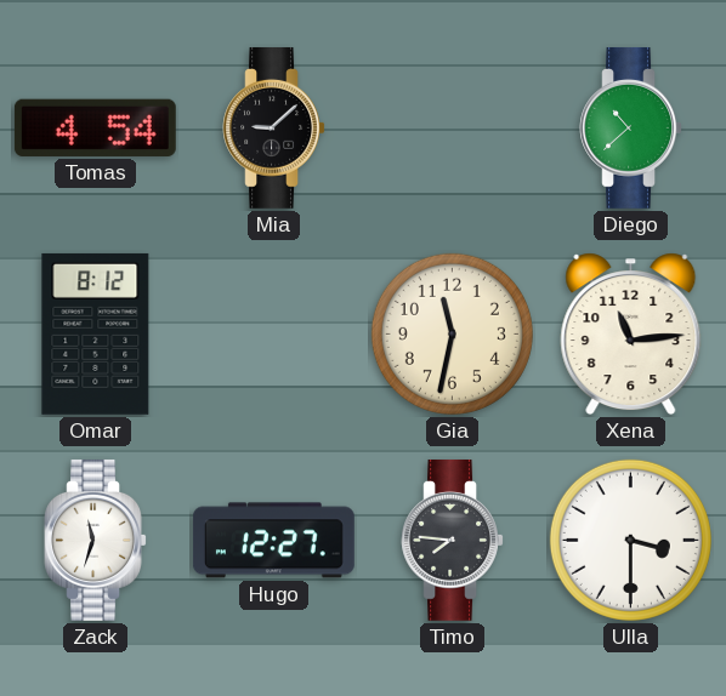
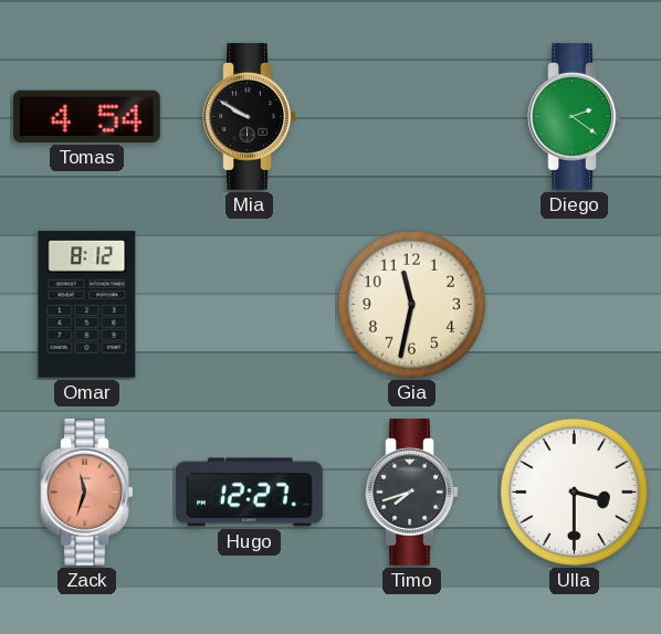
Mia: 9:08 -> 9:50 (249, 116)
Diego: 10:38 -> 2:21 (574, 116)
Xena: 11:14 -> none (631, 335)
Zack dial: white -> salmon (86, 492)
Timo: 7:46 -> 7:42 (411, 492)
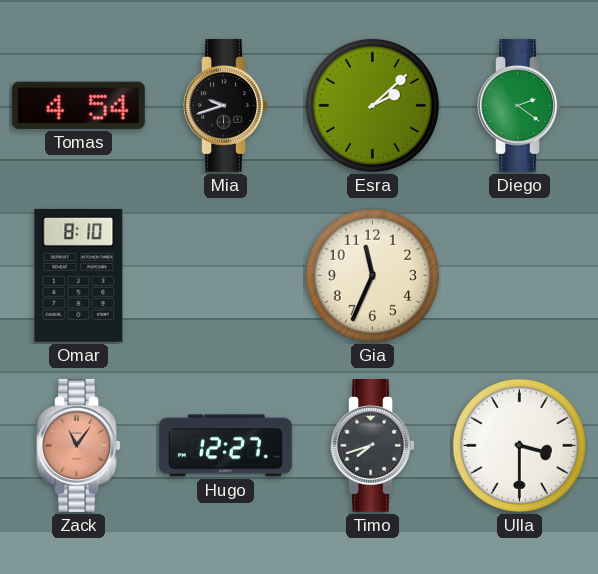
Mia: 9:50 -> 9:42 (225, 105)
Esra: none -> 2:08 (372, 105)
Omar: 8:12 -> 8:10 (79, 275)
Gia: 11:32 -> 11:34 (372, 275)
Zack: 11:33 -> 11:06 (78, 445)
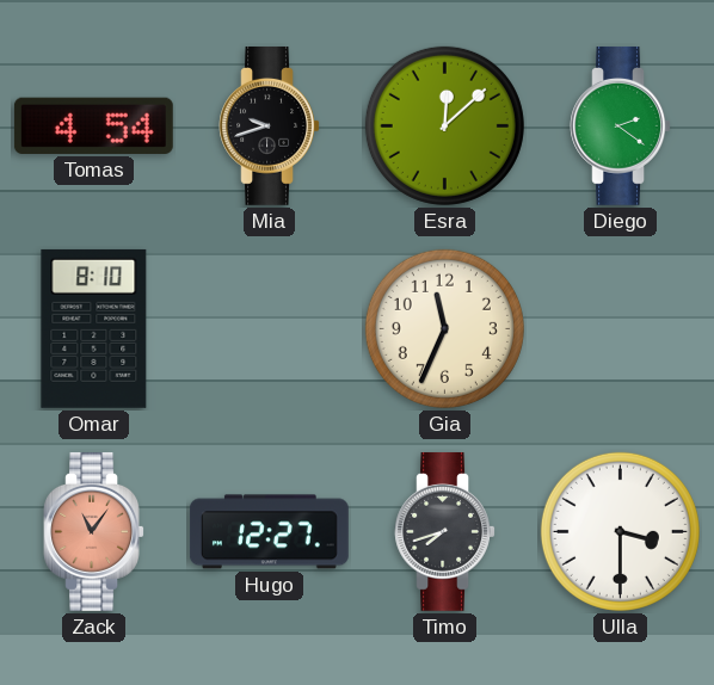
Esra: 2:08 -> 12:08 (444, 125)
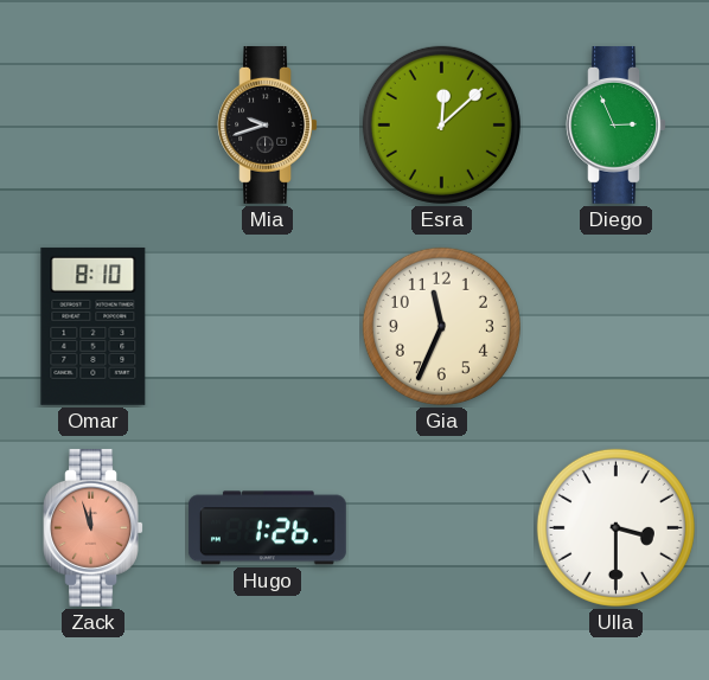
Tomas: 4:54 -> none (93, 125)
Diego: 2:21 -> 2:56 (615, 124)
Zack: 11:06 -> 11:57 (92, 527)
Hugo: 12:27 -> 1:26 (267, 528)
Timo: 7:42 -> none (444, 531)
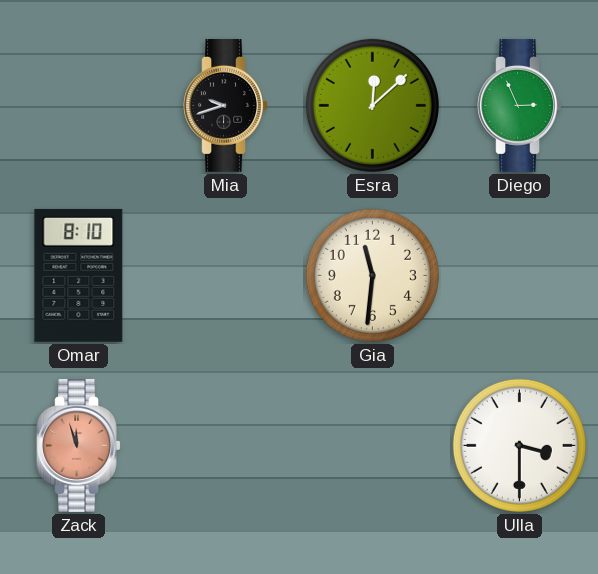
Gia: 11:34 -> 11:31 (372, 275)
Hugo: 1:26 -> none (267, 528)
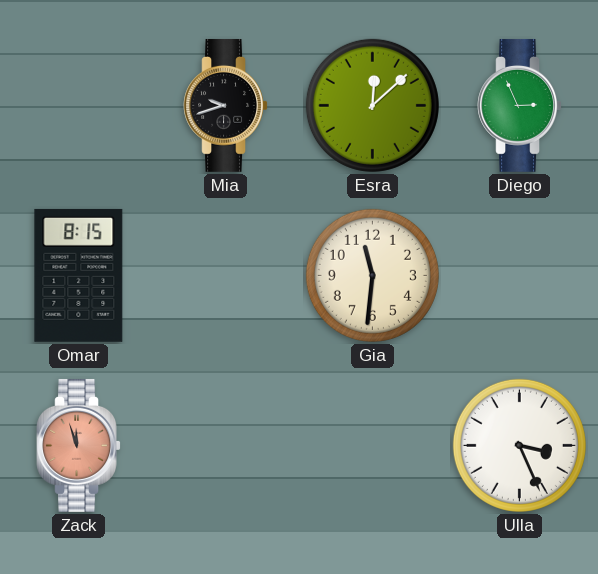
Omar: 8:10 -> 8:15 (79, 275)
Ulla: 3:30 -> 3:26 (519, 445)
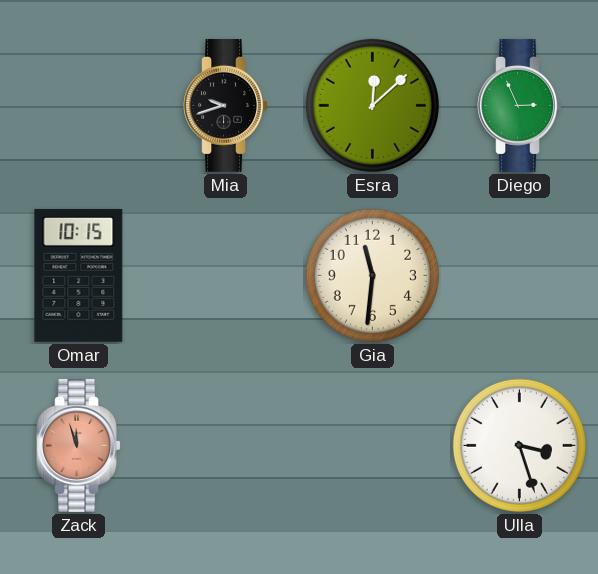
Omar: 8:15 -> 10:15 (79, 275)
Ulla: 3:26 -> 3:27 (519, 445)
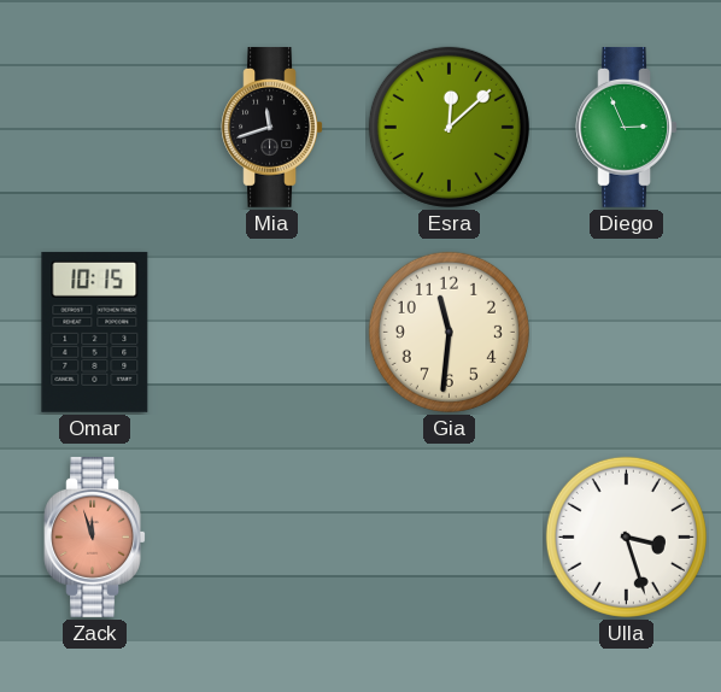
Mia: 9:42 -> 11:42 (271, 127)
